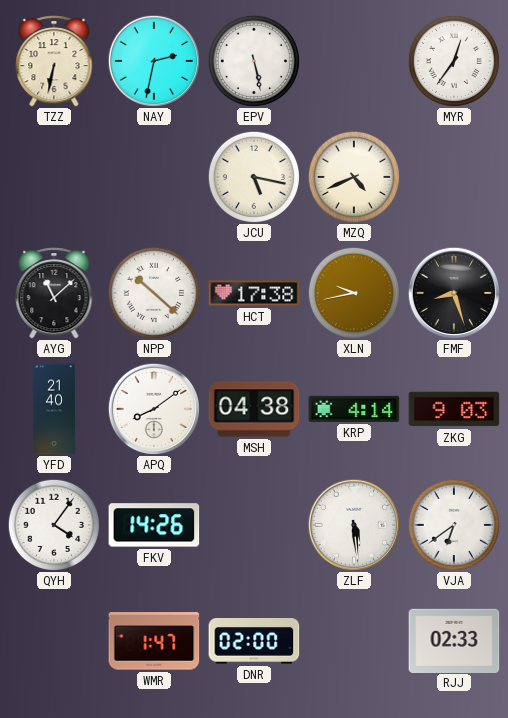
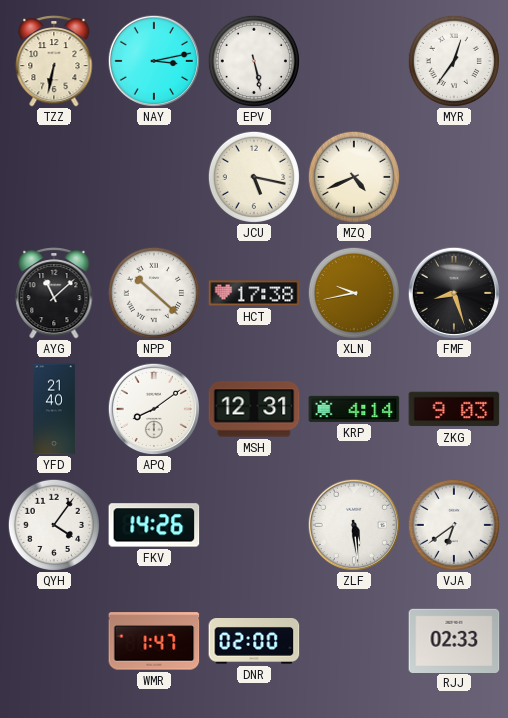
NAY: 2:32 -> 3:13 (153, 60)
MSH: 04:38 -> 12:31 (254, 409)
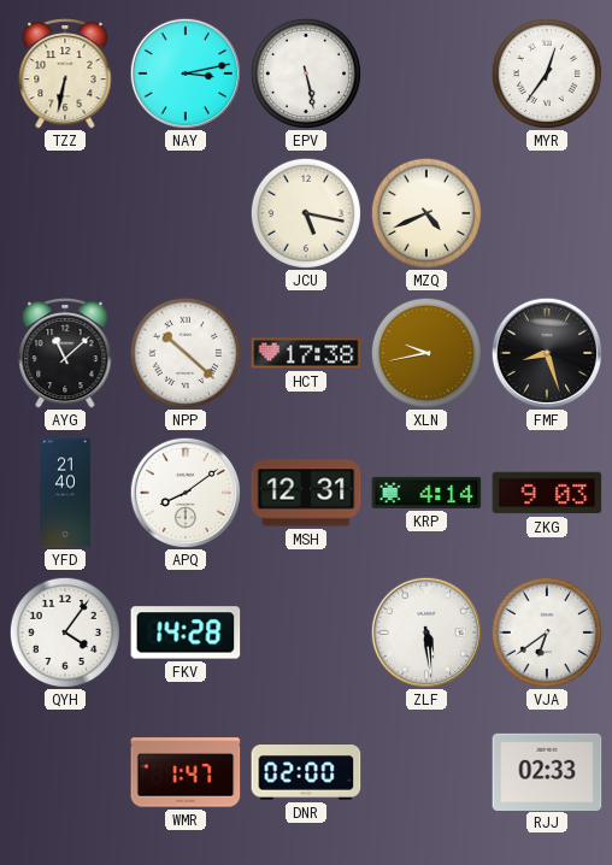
FKV: 14:26 -> 14:28 (186, 632)
